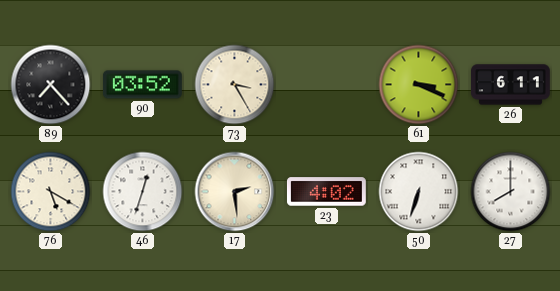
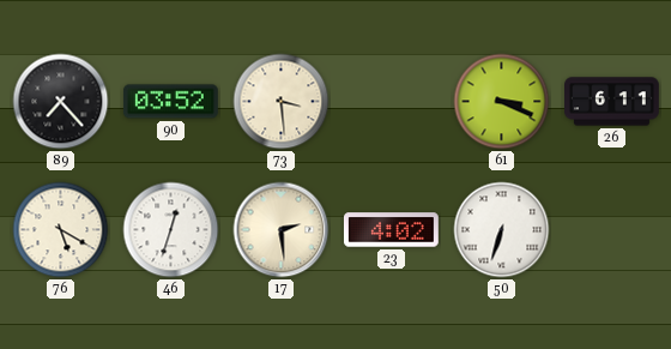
73: 3:25 -> 3:29 (282, 102)
27: 8:00 -> none (511, 192)
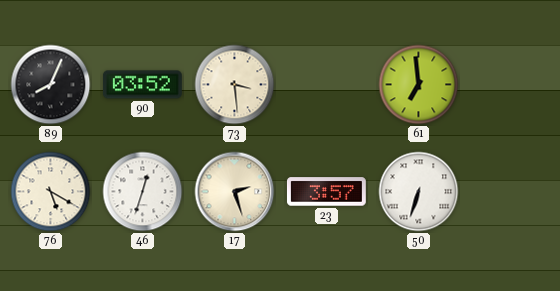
89: 7:23 -> 8:04 (51, 85)
61: 3:19 -> 6:59 (419, 85)
26: 6:11 -> none (612, 102)
17: 2:29 -> 2:27 (235, 192)
23: 4:02 -> 3:57 (326, 192)
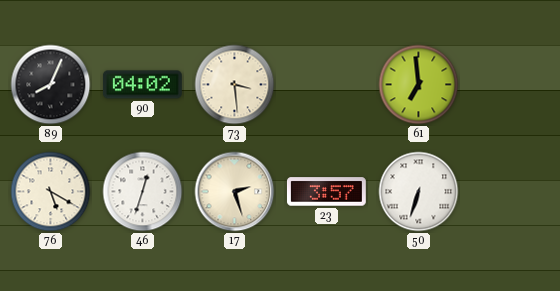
90: 03:52 -> 04:02 (142, 85)
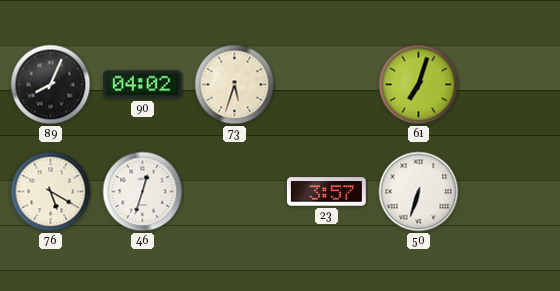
73: 3:29 -> 5:33 (235, 85)
61: 6:59 -> 7:03 (419, 85)
17: 2:27 -> none (235, 192)
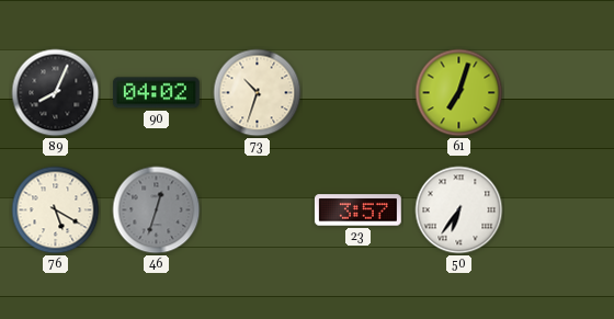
73: 5:33 -> 10:33 (258, 93)
46 dial: white -> grey (157, 210)
50: 6:33 -> 6:36 (459, 210)
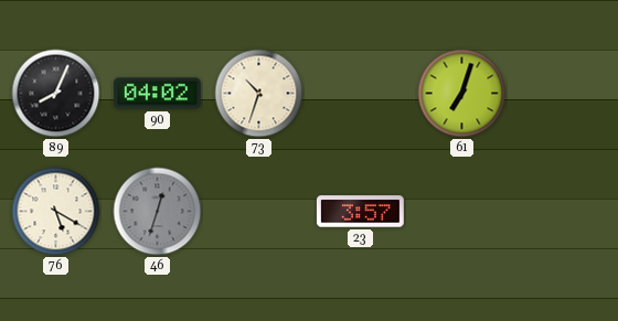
50: 6:36 -> none (459, 210)
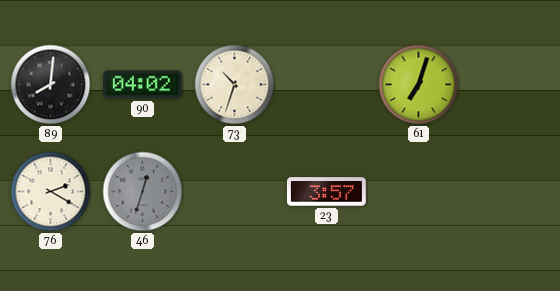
89: 8:04 -> 8:01 (51, 85)
76: 5:20 -> 2:20 (51, 192)
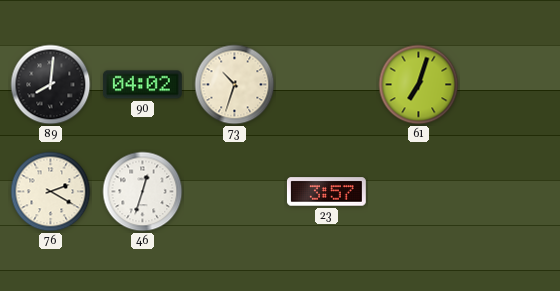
46 dial: grey -> white (143, 192)
